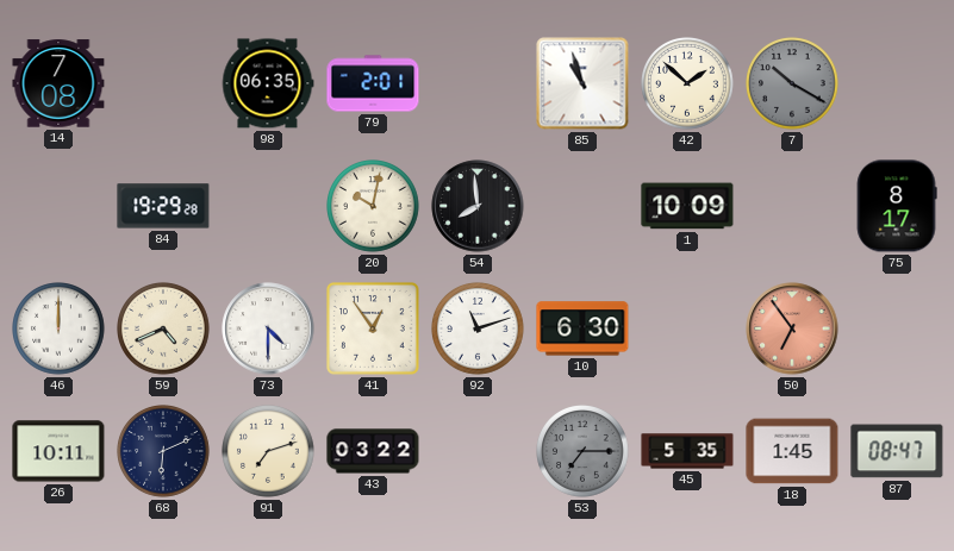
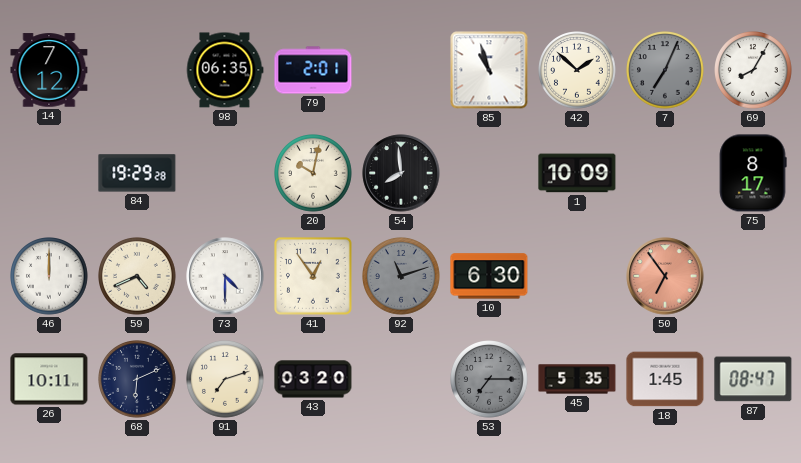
14: 7:08 -> 7:12 (49, 70)
7: 10:20 -> 7:04 (666, 71)
69: none -> 8:05 (754, 71)
92 dial: white -> grey (402, 277)
43: 03:22 -> 03:20 (313, 379)
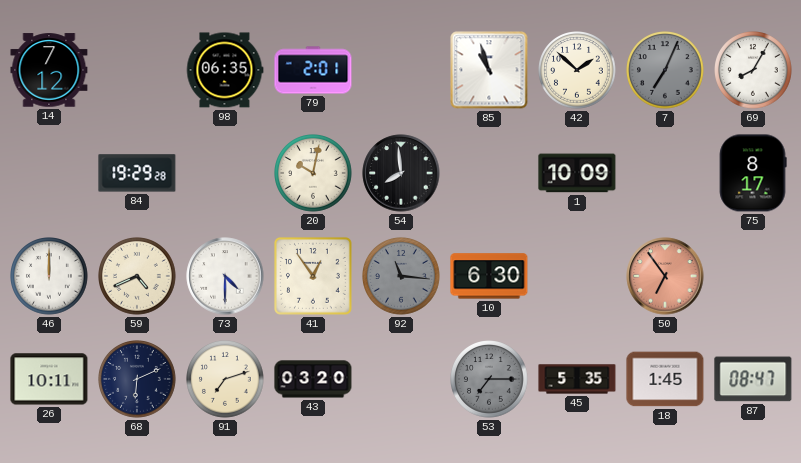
92: 11:12 -> 11:16 (402, 277)
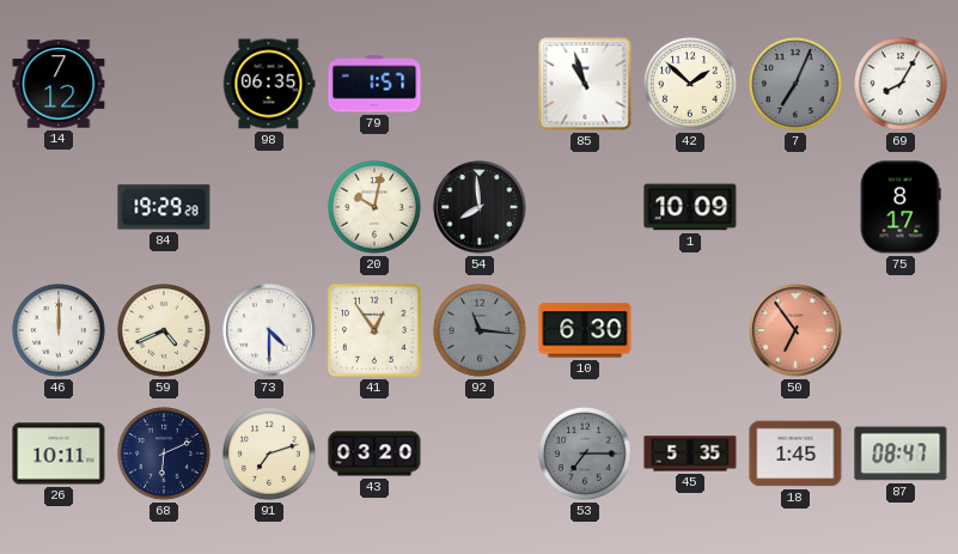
79: 2:01 -> 1:57 (374, 84)
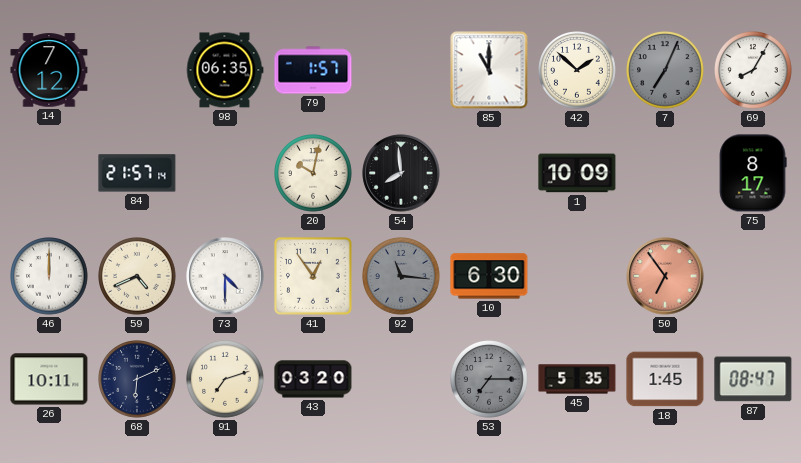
85: 10:57 -> 11:00 (489, 70)
84: 19:29 -> 21:57 (137, 173)
